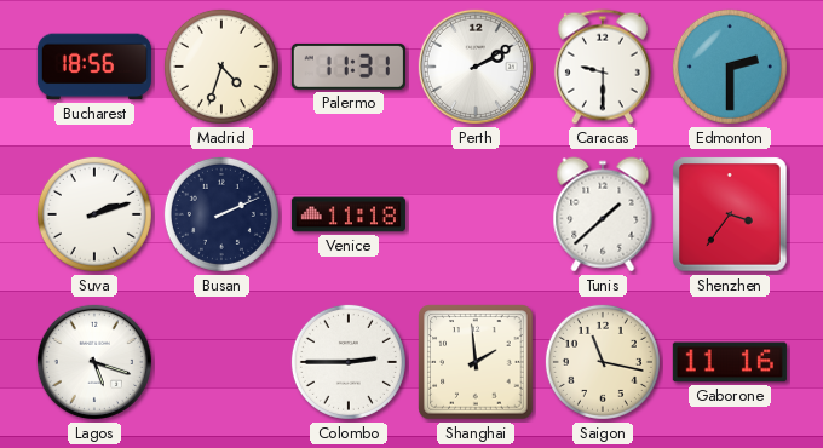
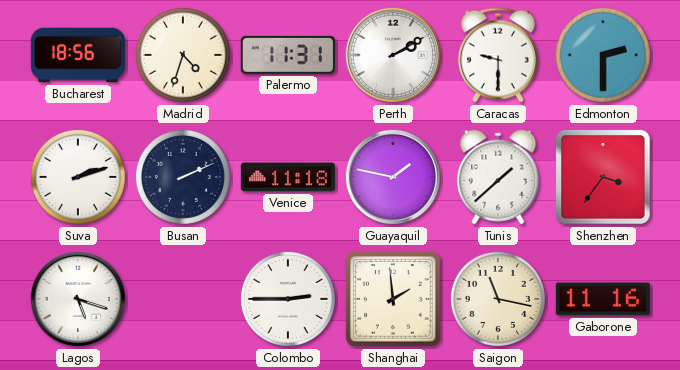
Guayaquil: none -> 1:47 (393, 177)
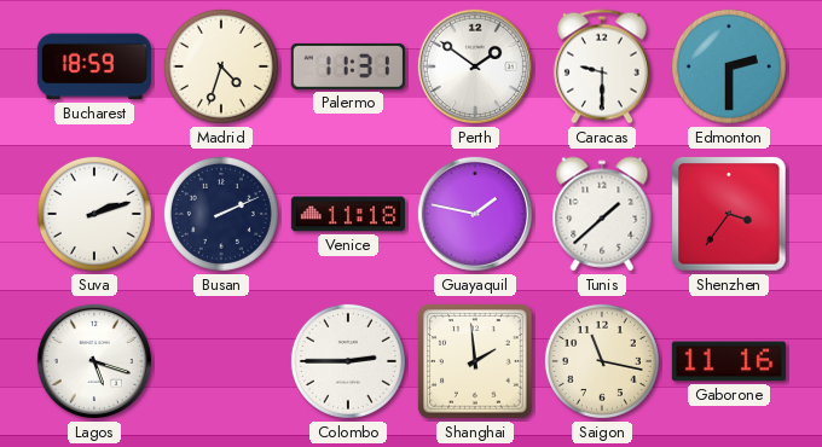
Bucharest: 18:56 -> 18:59 (94, 66)
Perth: 2:10 -> 1:51 (475, 66)
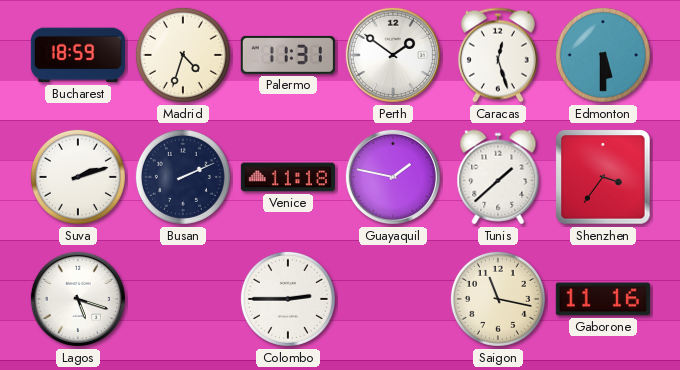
Caracas: 9:30 -> 12:27 (498, 55)
Edmonton: 2:30 -> 5:30 (603, 55)
Shanghai: 1:59 -> none (475, 361)
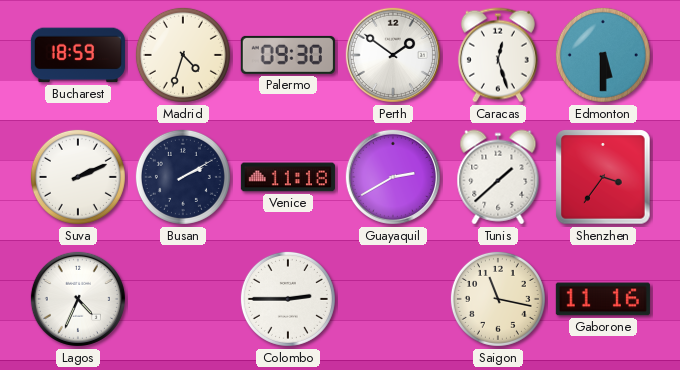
Palermo: 11:31 -> 09:30 (288, 55)
Suva: 2:12 -> 2:11 (78, 177)
Busan: 2:11 -> 2:10 (183, 177)
Guayaquil: 1:47 -> 2:40 (393, 177)
Lagos: 5:18 -> 4:34 (78, 299)
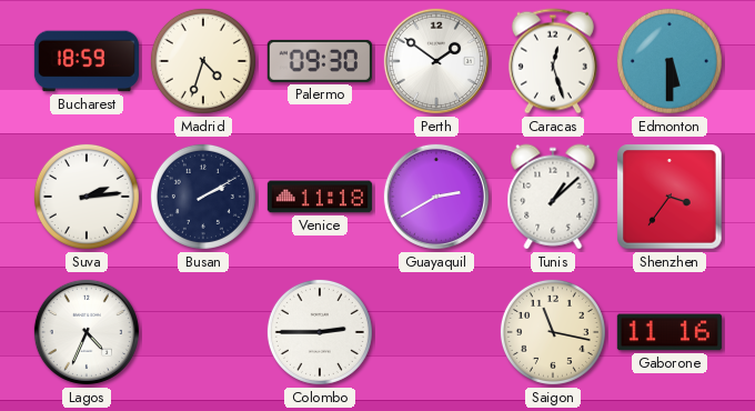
Suva: 2:11 -> 2:14 (87, 197)
Tunis: 1:38 -> 1:08 (553, 197)
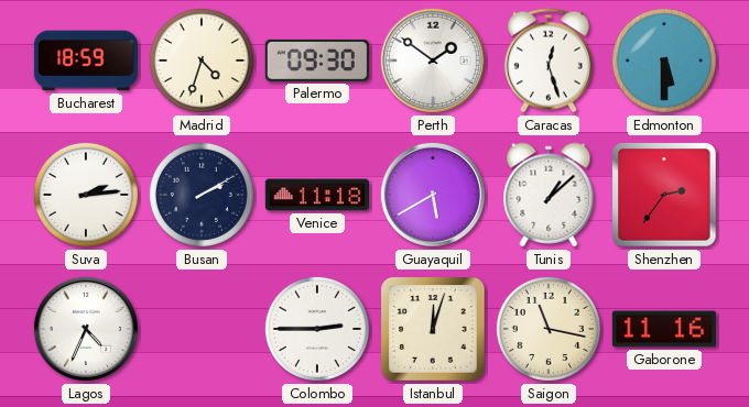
Guayaquil: 2:40 -> 5:40 (433, 195)
Shenzhen: 3:36 -> 2:36 (664, 195)
Istanbul: none -> 12:03 (433, 329)
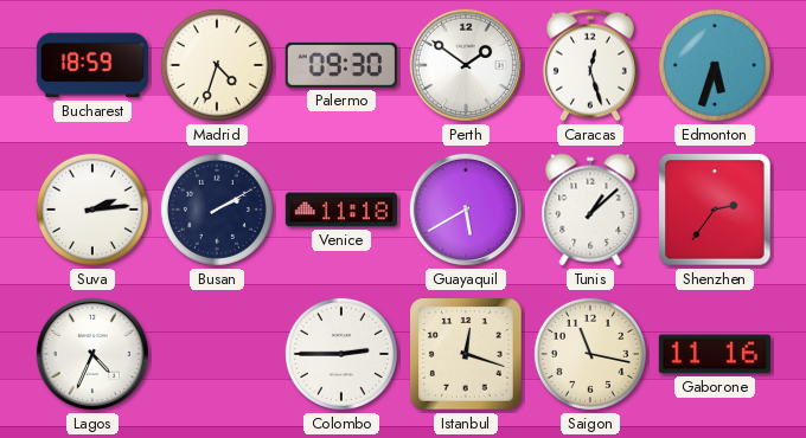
Edmonton: 5:30 -> 5:33 (715, 65)
Istanbul: 12:03 -> 12:18 (466, 354)
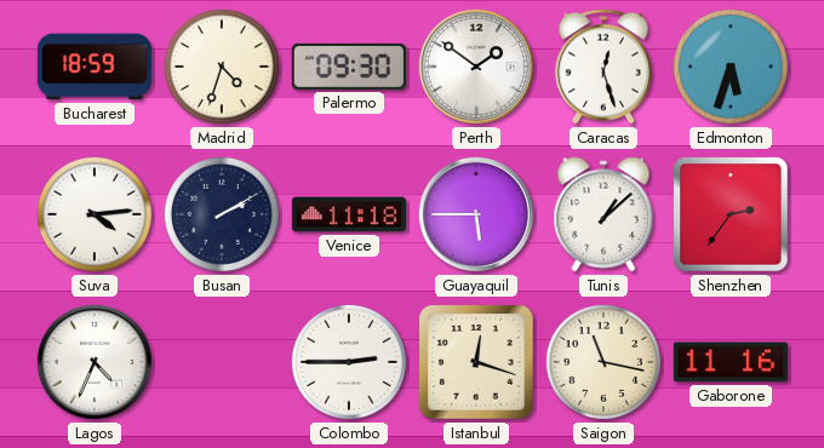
Suva: 2:14 -> 4:14 (95, 214)
Guayaquil: 5:40 -> 5:45 (476, 214)
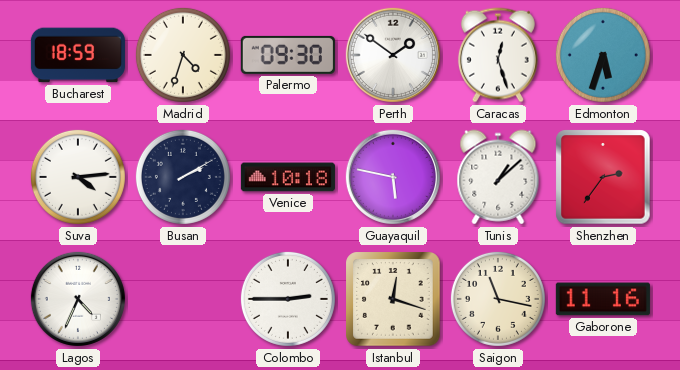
Venice: 11:18 -> 10:18 (288, 177)
Guayaquil: 5:45 -> 5:47 (393, 177)
